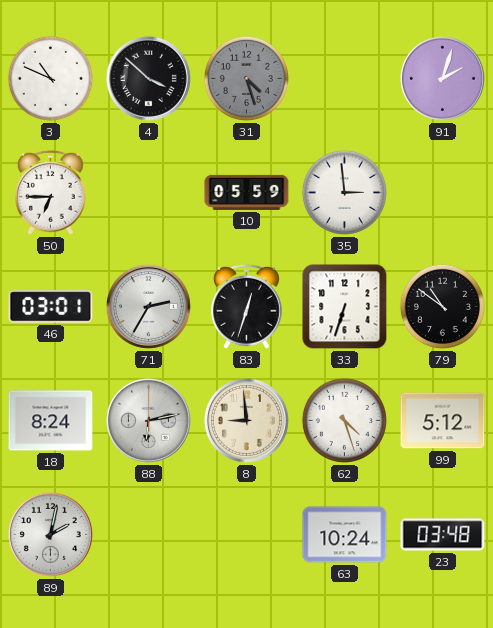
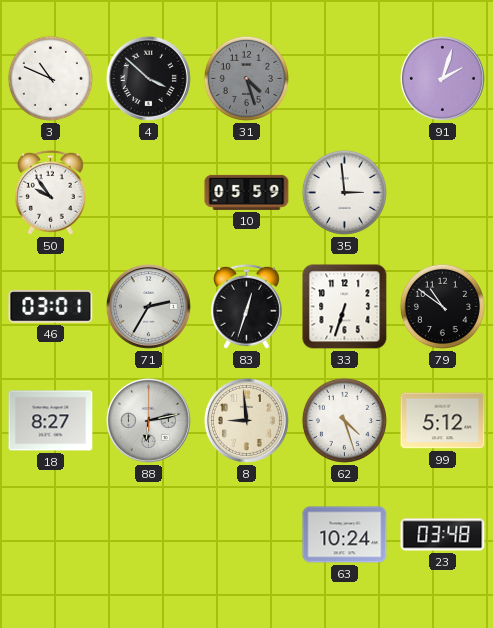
50: 6:45 -> 9:54 (50, 192)
18: 8:24 -> 8:27 (51, 421)
89: 2:02 -> none (50, 534)
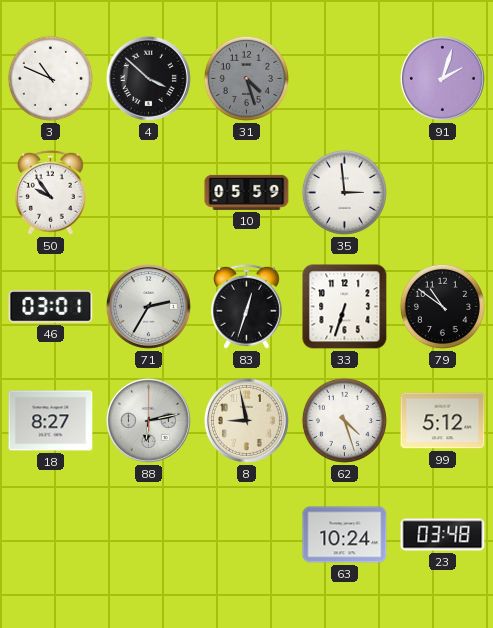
8: 8:59 -> 8:58 (246, 420)
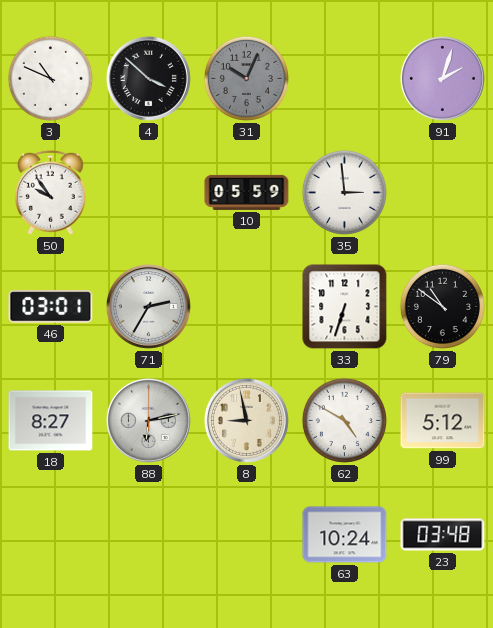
31: 4:27 -> 10:04 (246, 78)
83: 12:33 -> none (246, 306)
62: 4:27 -> 4:50 (344, 420)
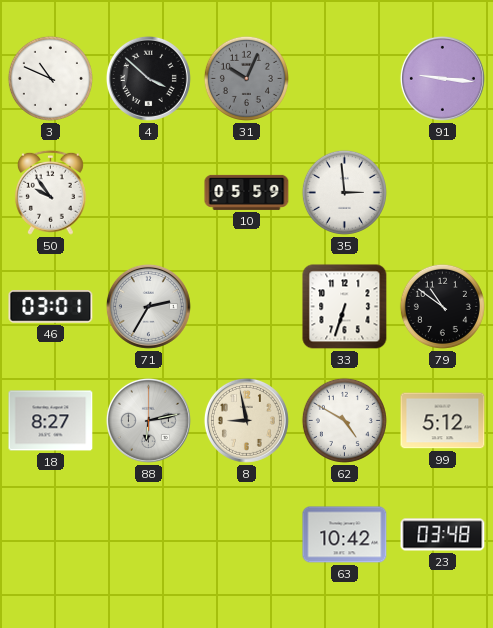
91: 2:03 -> 9:16 (442, 78)
63: 10:24 -> 10:42 (345, 535)
